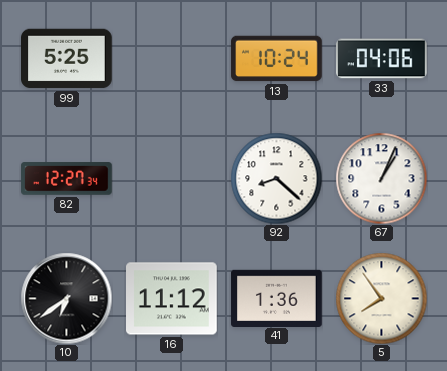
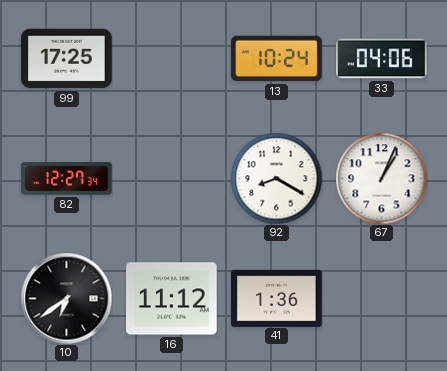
99: 5:25 -> 17:25 (67, 59)
92: 8:22 -> 8:20 (276, 178)
5: 7:54 -> none (381, 298)
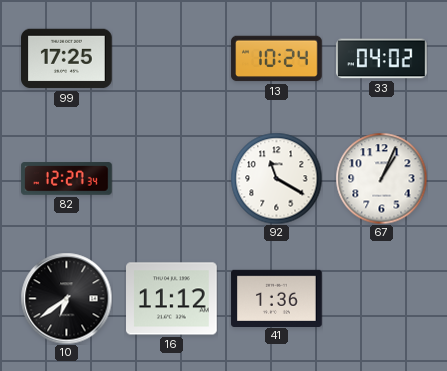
33: 04:06 -> 04:02 (382, 59)
92: 8:20 -> 11:20 (276, 178)
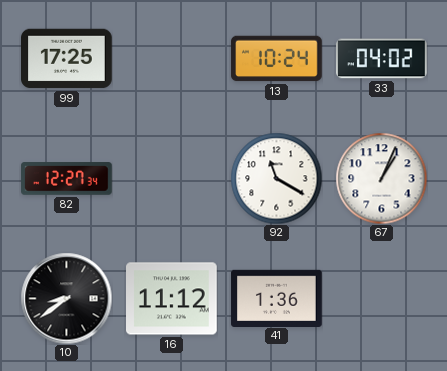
10: 6:39 -> 8:39 (66, 298)
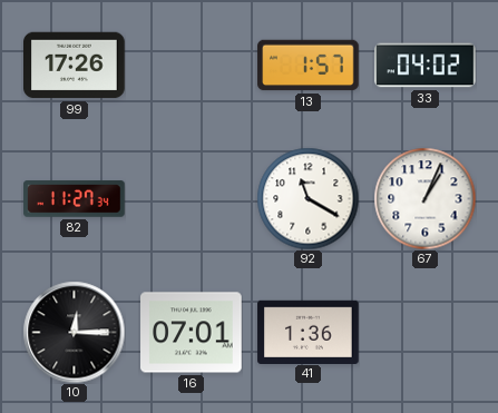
99: 17:25 -> 17:26 (75, 66)
13: 10:24 -> 1:57 (309, 66)
82: 12:27 -> 11:27 (75, 199)
10: 8:39 -> 12:15 (74, 332)
16: 11:12 -> 07:01 (192, 333)
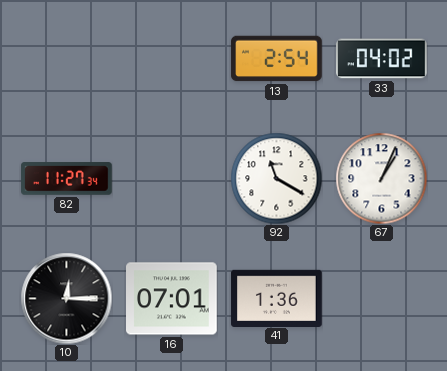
99: 17:26 -> none (75, 66)
13: 1:57 -> 2:54 (277, 59)
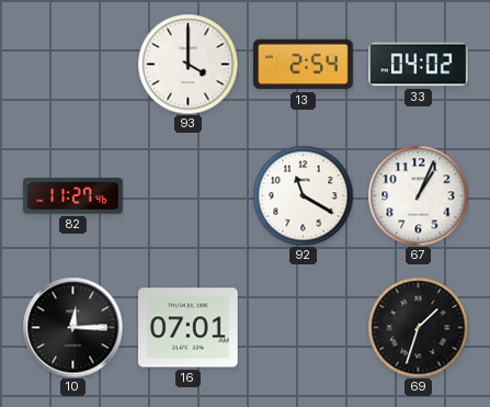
93: none -> 4:00 (187, 64)
82: 11:27:34 -> 11:27:46 (73, 196)
41: 1:36 -> none (277, 298)
69: none -> 1:33 (418, 327)
